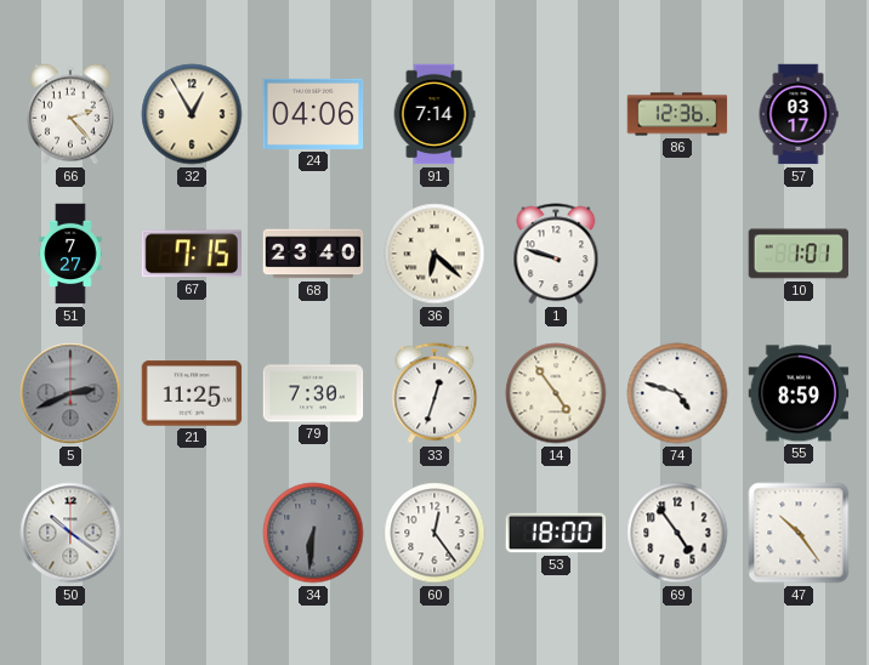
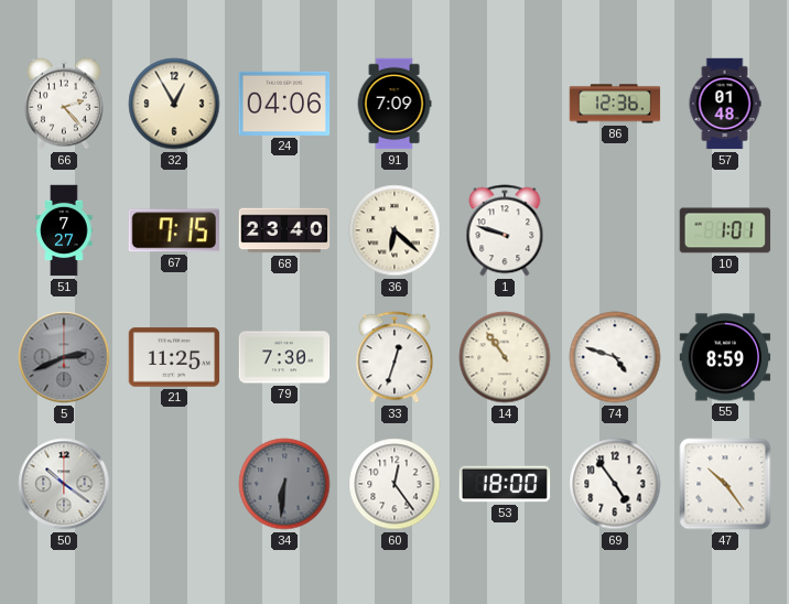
91: 7:14 -> 7:09 (394, 104)
57: 03:17 -> 01:48 (725, 104)
14: 4:54 -> 10:54 (505, 357)
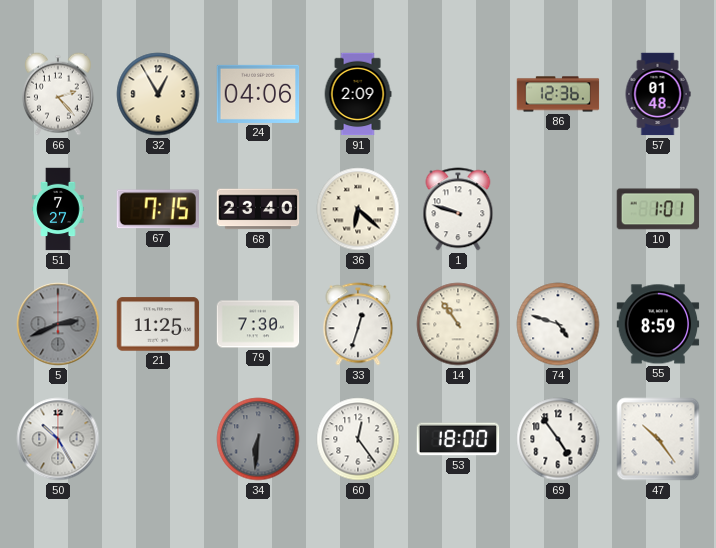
91: 7:09 -> 2:09 (358, 94)
50: 10:21 -> 10:25 (58, 439)
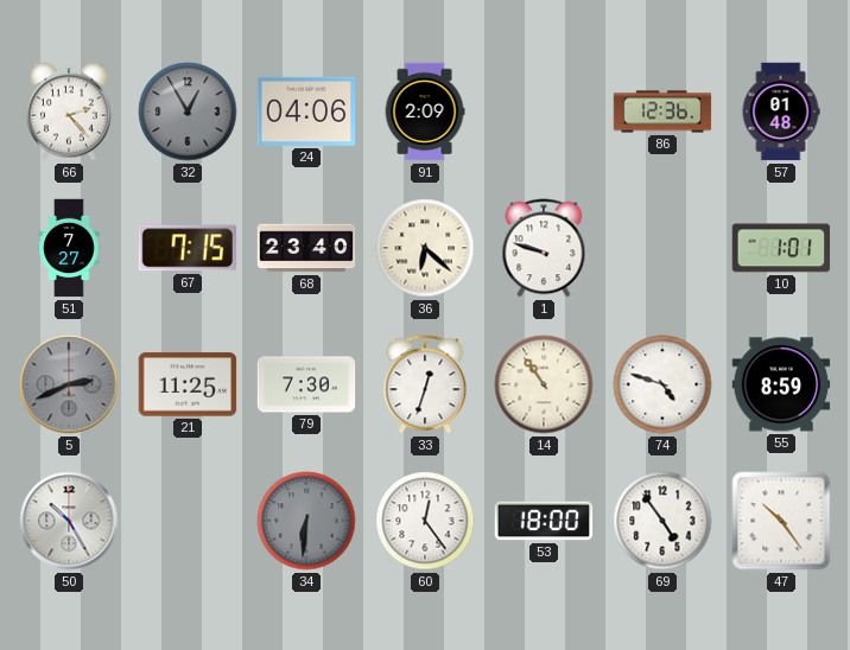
32 dial: cream -> grey (188, 111)
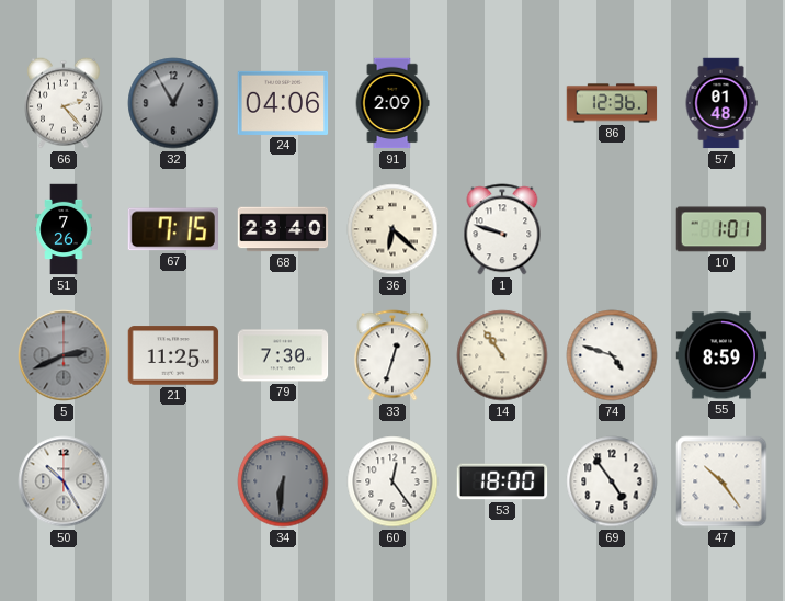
51: 7:27 -> 7:26 (64, 229)
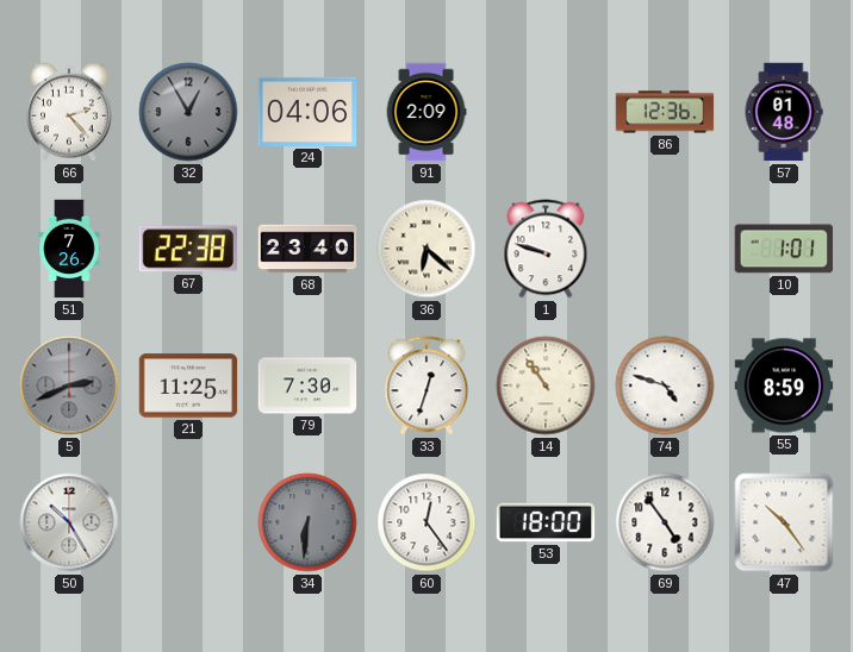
67: 7:15 -> 22:38 (187, 249)
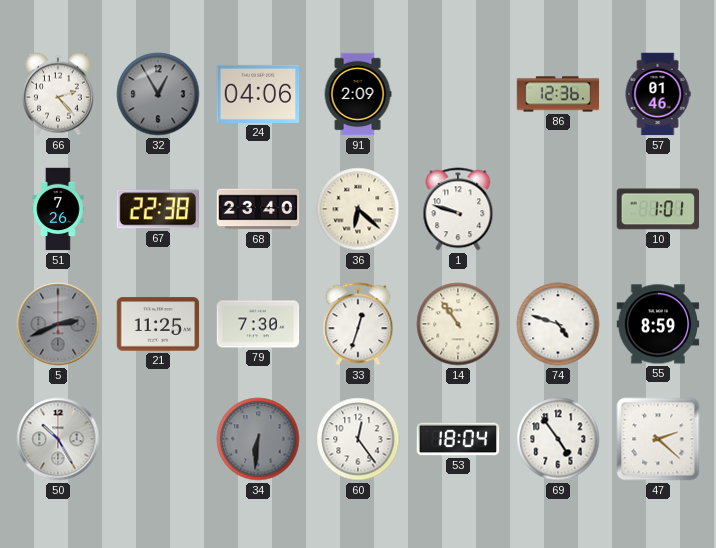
57: 01:48 -> 01:46 (658, 94)
53: 18:00 -> 18:04 (458, 439)
47: 10:24 -> 2:22 (658, 439)
